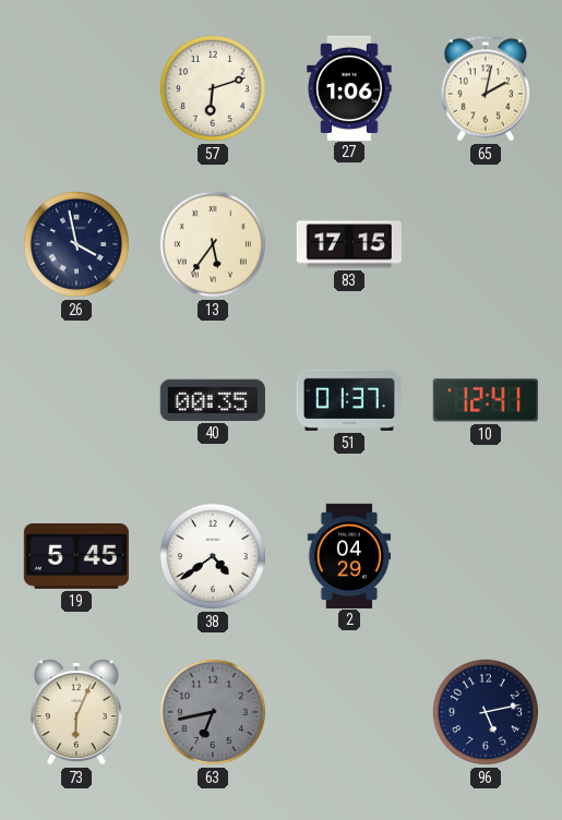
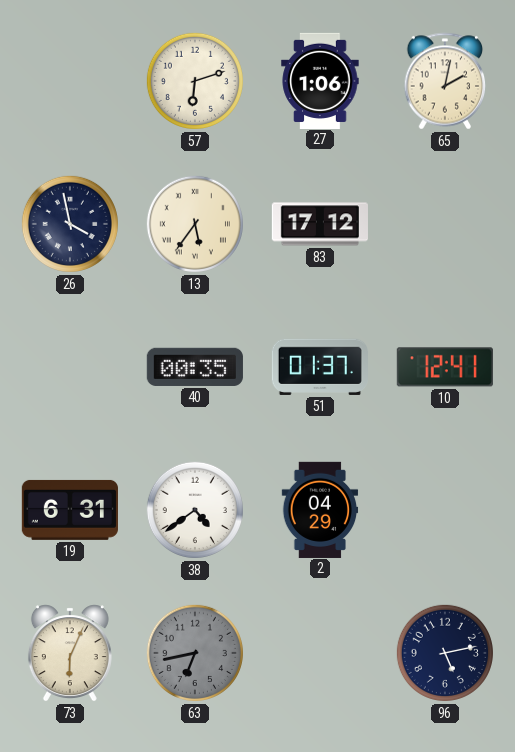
83: 17:15 -> 17:12 (320, 224)
19: 5:45 -> 6:31 (70, 510)
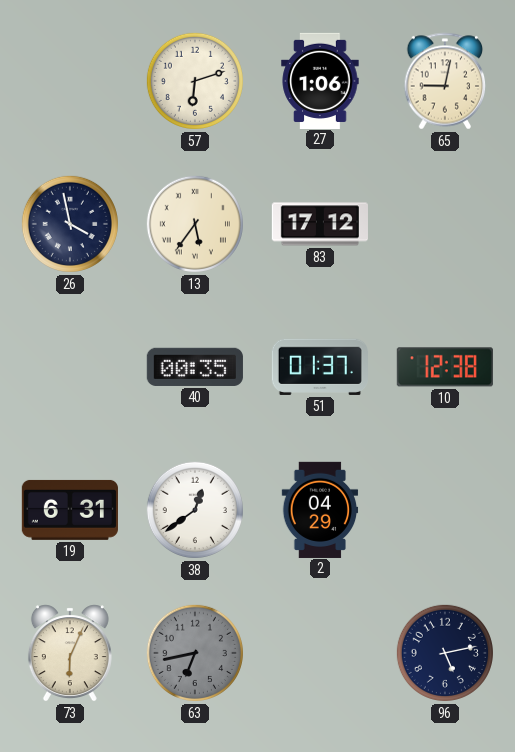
65: 2:02 -> 9:02 (445, 81)
10: 12:41 -> 12:38 (445, 367)
38: 4:39 -> 12:39 (195, 510)
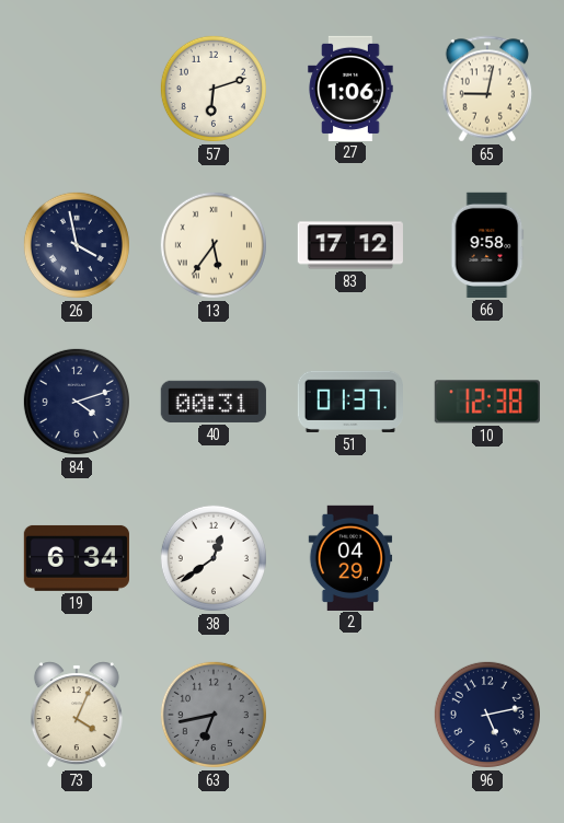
66: none -> 9:58 (487, 245)
84: none -> 4:12 (77, 402)
40: 00:35 -> 00:31 (214, 402)
19: 6:31 -> 6:34 (77, 558)
73: 6:04 -> 4:04 (77, 715)
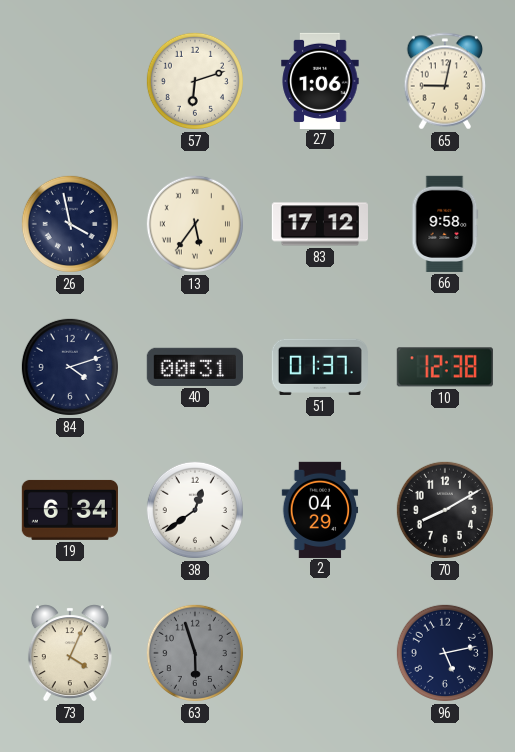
70: none -> 8:10 (445, 510)
63: 6:43 -> 5:57 (195, 653)
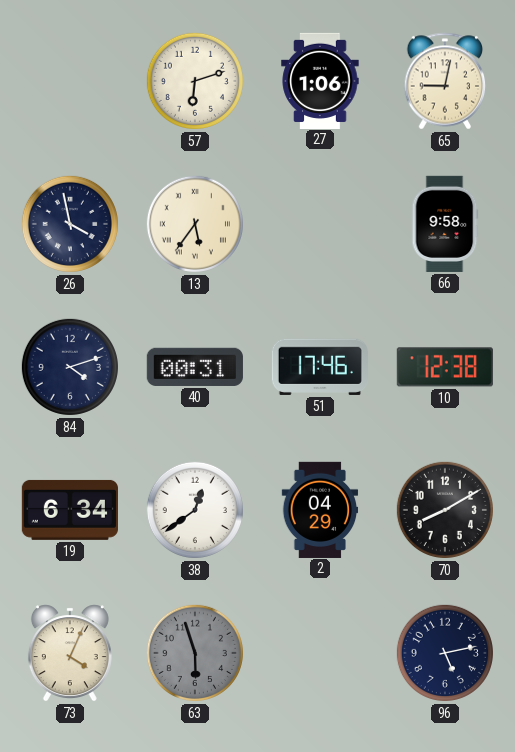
83: 17:12 -> none (320, 224)
51: 01:37 -> 17:46 (320, 367)
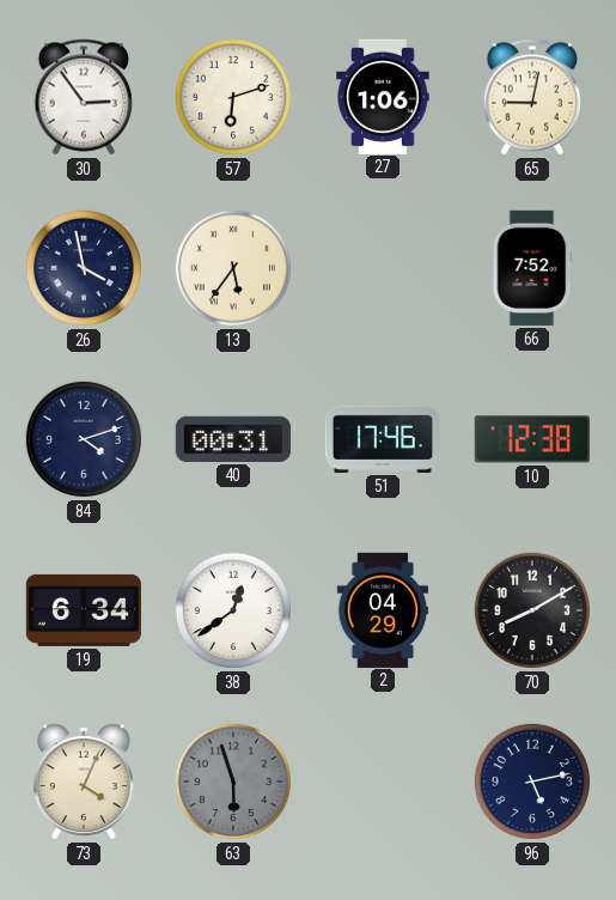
30: none -> 2:54 (84, 97)
66: 9:58 -> 7:52 (532, 268)
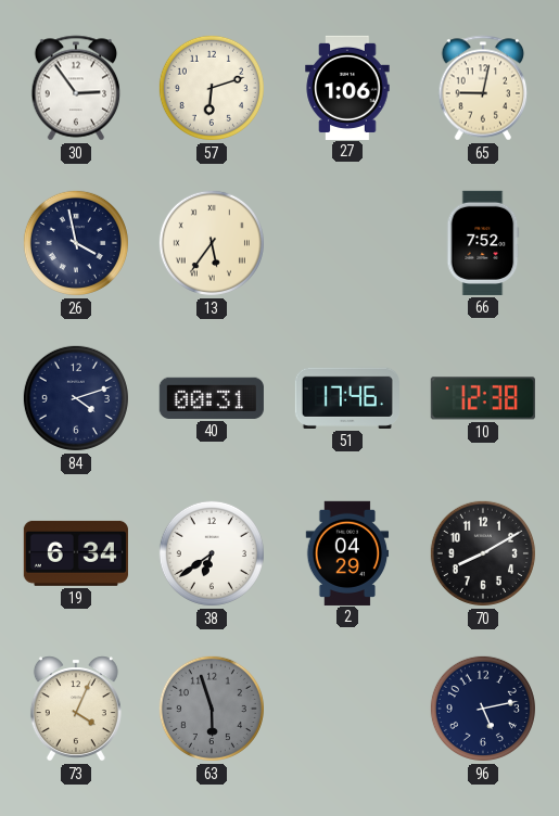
38: 12:39 -> 6:39 (212, 553)
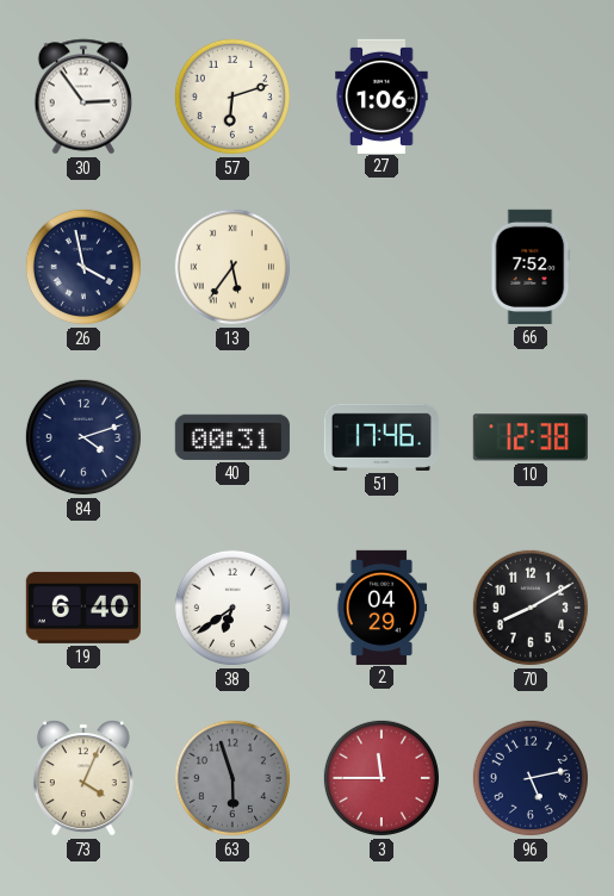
65: 9:02 -> none (483, 88)
19: 6:34 -> 6:40 (83, 608)
3: none -> 11:45 (382, 778)
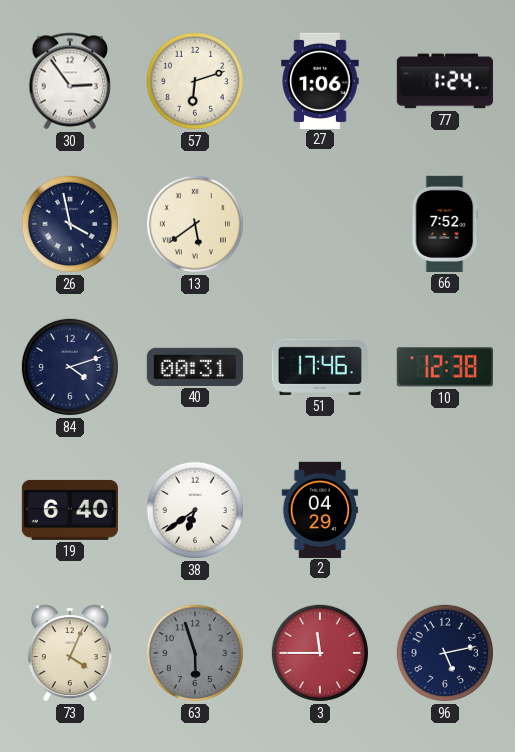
77: none -> 1:24 (445, 81)
13: 5:36 -> 5:39 (195, 224)
70: 8:10 -> none (531, 608)
